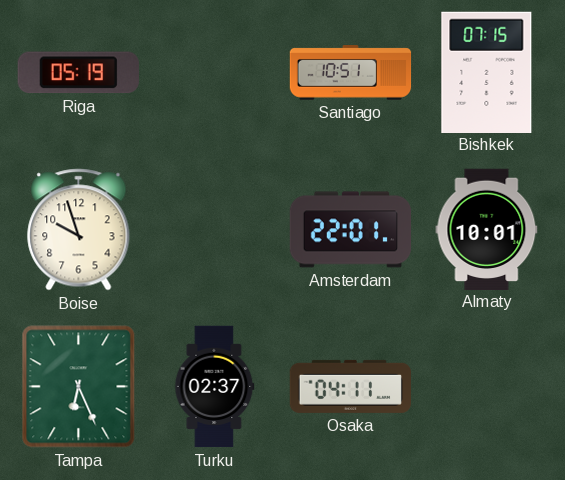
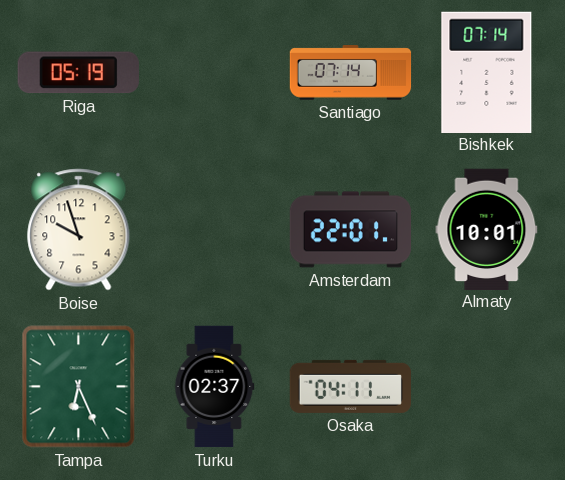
Santiago: 10:51 -> 07:14 (351, 73)
Bishkek: 07:15 -> 07:14 (487, 72)
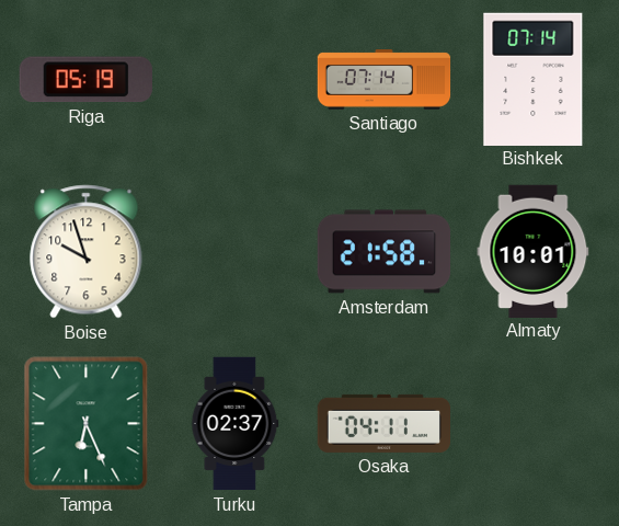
Amsterdam: 22:01 -> 21:58 (385, 252)
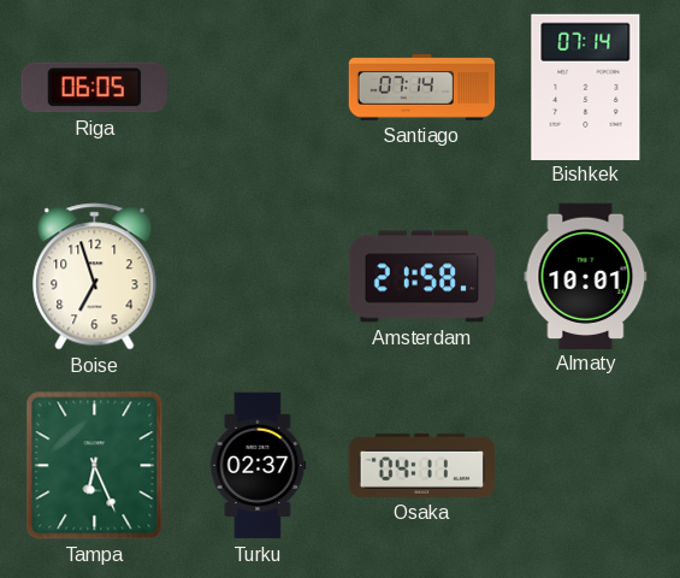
Riga: 05:19 -> 06:05 (94, 88)
Boise: 9:57 -> 6:57 (95, 277)
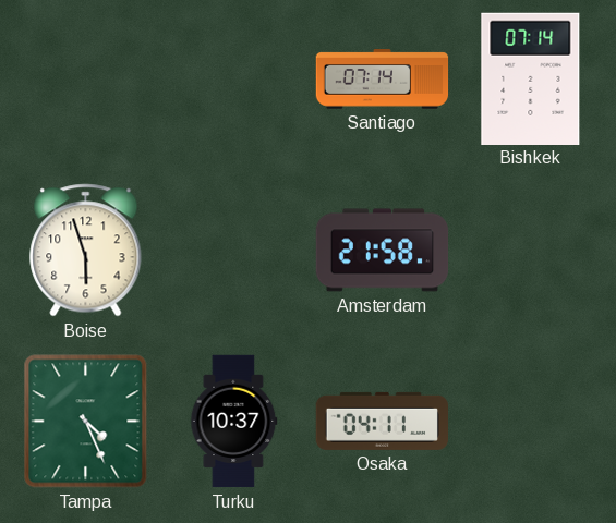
Riga: 06:05 -> none (94, 88)
Boise: 6:57 -> 5:57 (86, 251)
Almaty: 10:01 -> none (586, 276)
Tampa: 6:26 -> 4:26 (86, 422)
Turku: 02:37 -> 10:37 (234, 422)
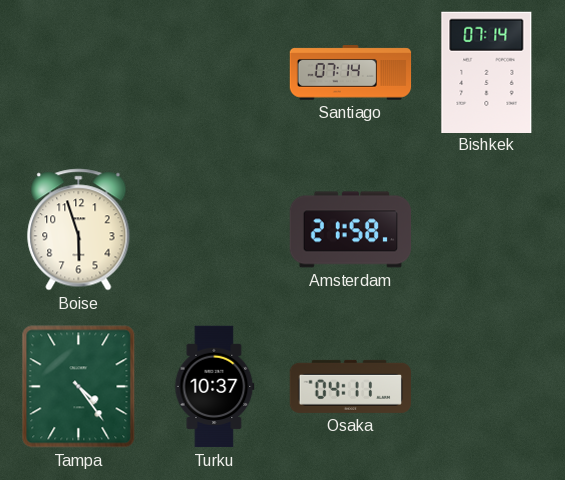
Tampa: 4:26 -> 4:24 (79, 387)
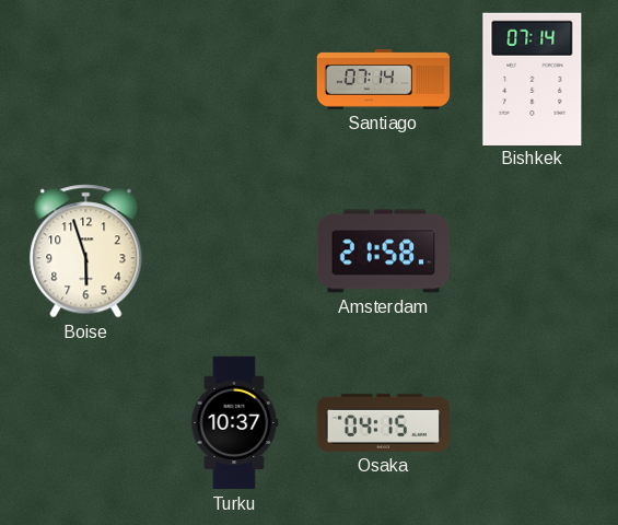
Tampa: 4:24 -> none (79, 387)
Osaka: 04:11 -> 04:15 (383, 422)
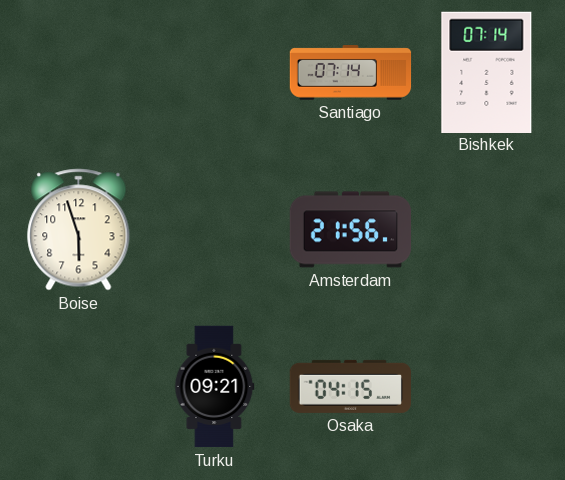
Amsterdam: 21:58 -> 21:56 (351, 230)
Turku: 10:37 -> 09:21 (215, 387)
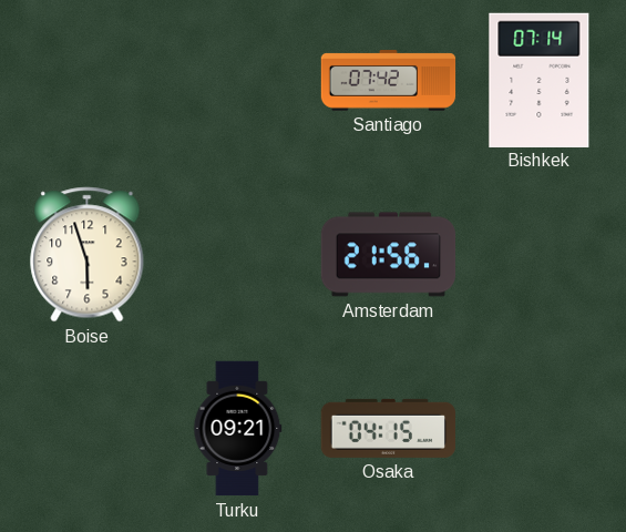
Santiago: 07:14 -> 07:42 (389, 81)
